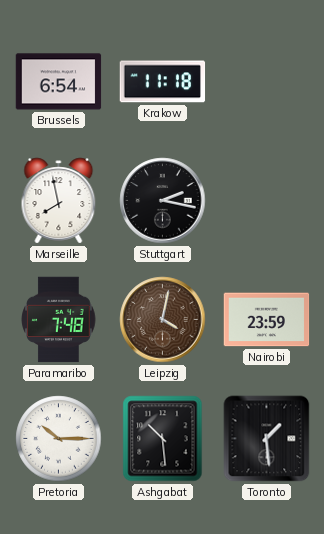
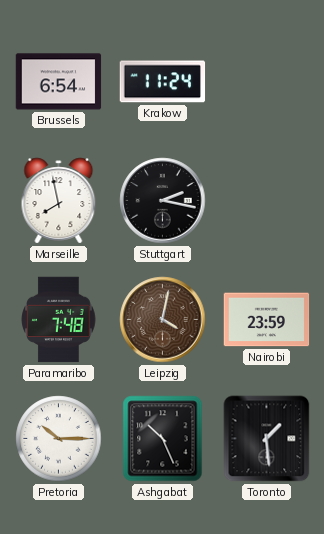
Krakow: 11:18 -> 11:24 (163, 82)
Ashgabat: 10:29 -> 10:26 (163, 439)
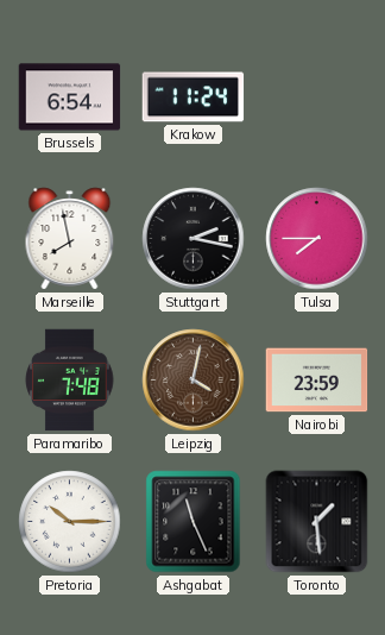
Tulsa: none -> 7:45 (317, 239)
Ashgabat: 10:26 -> 11:26 (194, 522)
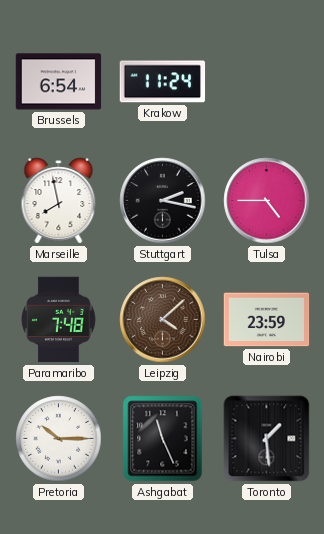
Tulsa: 7:45 -> 4:45 (267, 201)
Leipzig: 4:02 -> 4:08 (163, 320)
